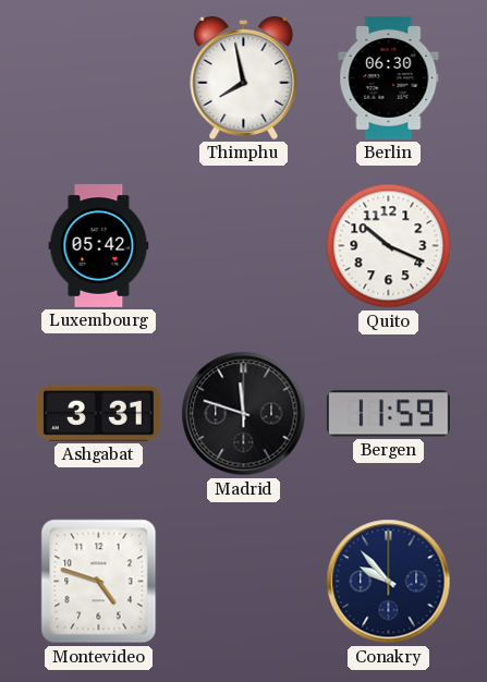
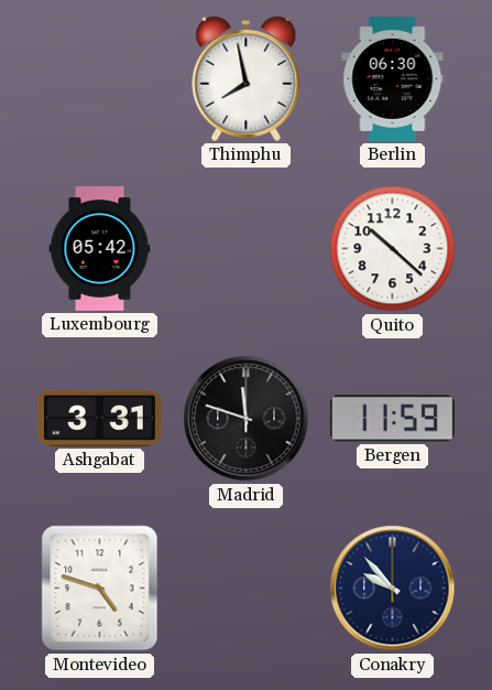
Quito: 10:19 -> 10:22 (393, 249)
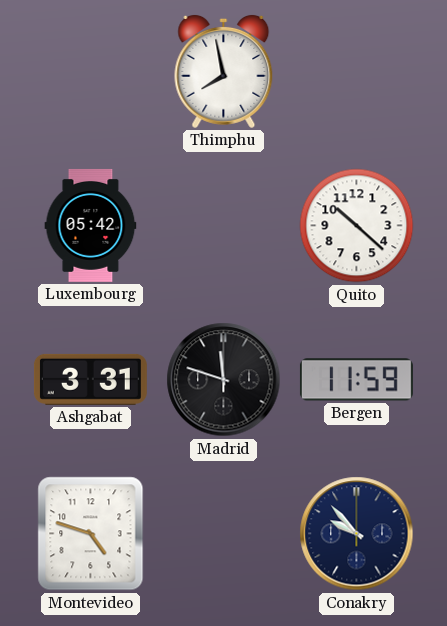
Berlin: 06:30 -> none (393, 78)
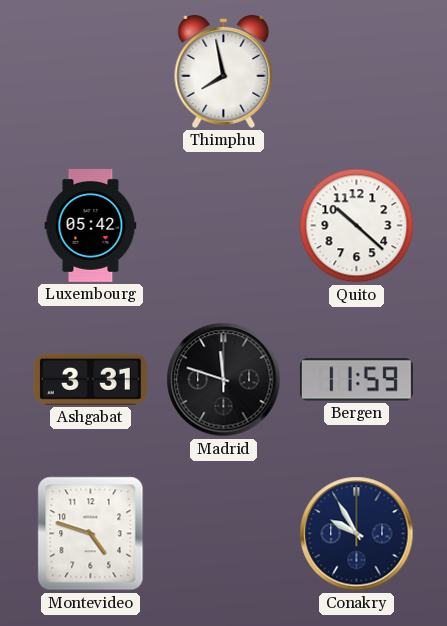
Conakry: 9:53 -> 9:55 (357, 534)
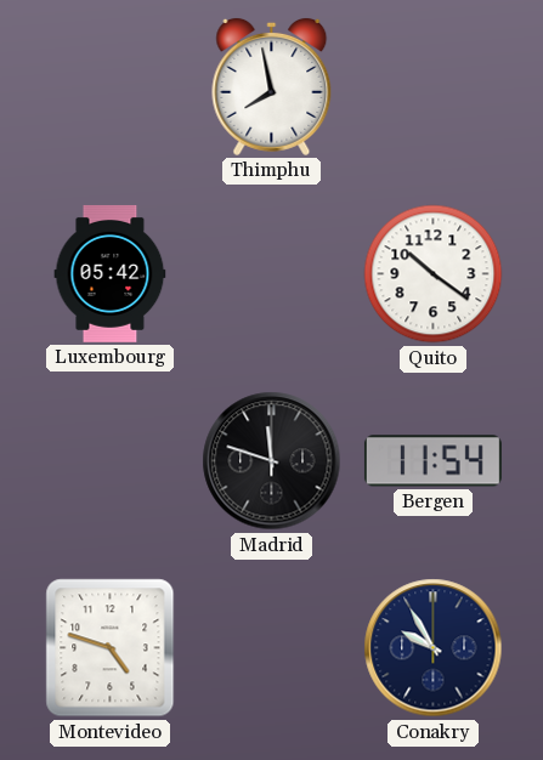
Quito: 10:22 -> 10:21 (434, 274)
Ashgabat: 3:31 -> none (90, 379)
Bergen: 11:59 -> 11:54 (432, 461)
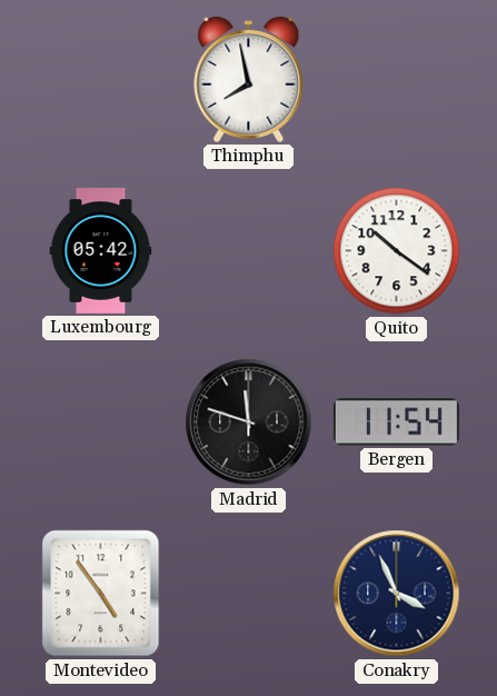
Montevideo: 4:48 -> 4:54 (101, 594)
Conakry: 9:55 -> 3:56 (397, 594)
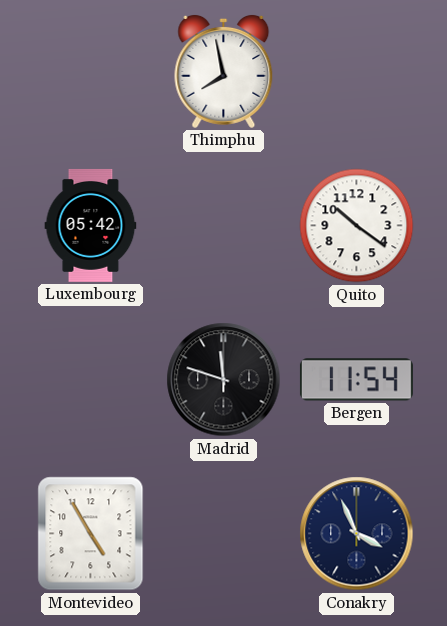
Montevideo: 4:54 -> 4:55 (91, 534)
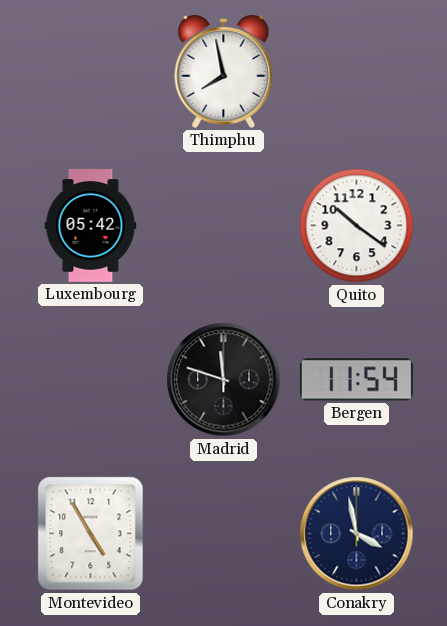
Conakry: 3:56 -> 3:58 (357, 534)
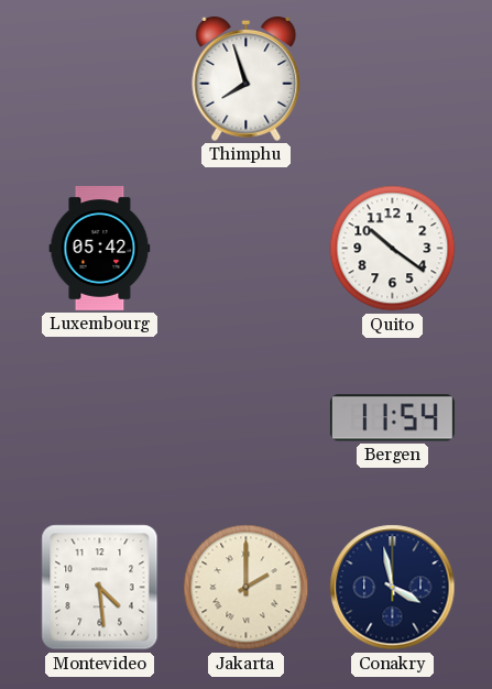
Thimphu: 7:58 -> 7:57 (247, 78)
Madrid: 11:48 -> none (224, 380)
Montevideo: 4:55 -> 4:29 (100, 588)
Jakarta: none -> 2:00 (247, 588)
